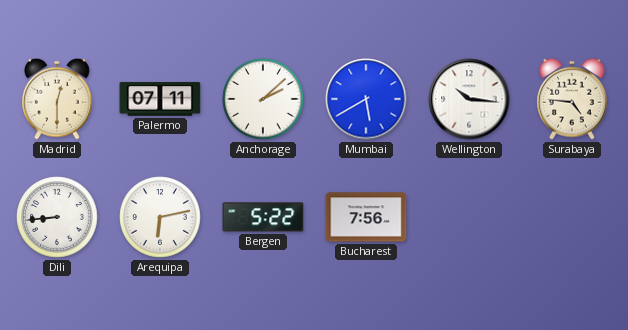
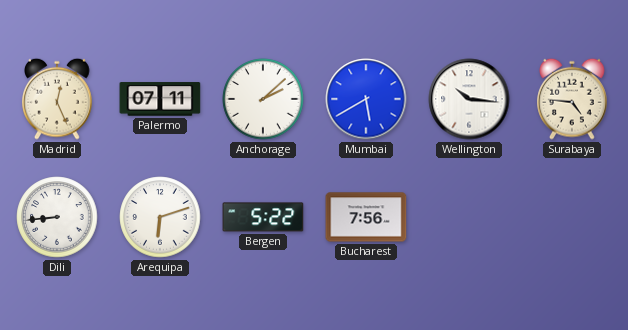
Madrid: 12:30 -> 12:26 (57, 99)
Arequipa: 6:13 -> 6:12 (160, 217)
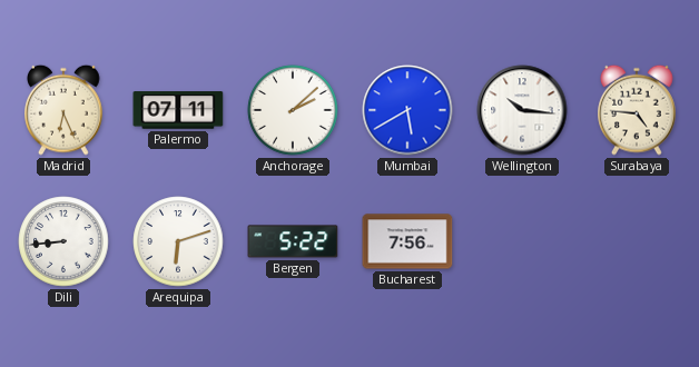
Madrid: 12:26 -> 6:26 (63, 110)
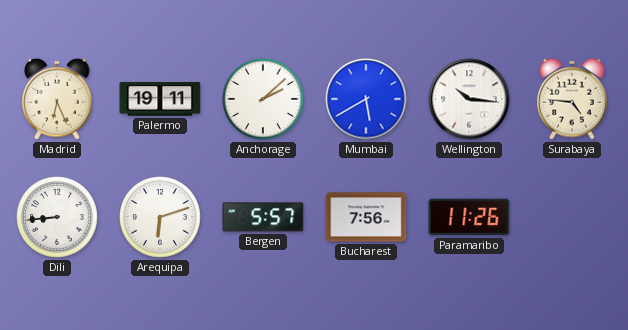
Palermo: 07:11 -> 19:11 (160, 99)
Bergen: 5:22 -> 5:57 (263, 217)
Paramaribo: none -> 11:26 (469, 217)
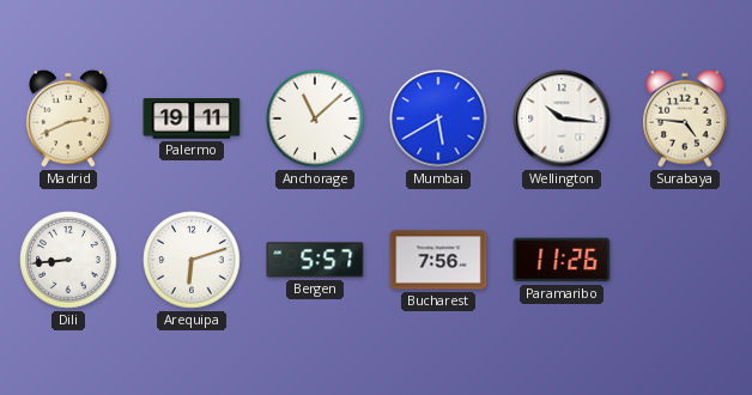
Madrid: 6:26 -> 2:41 (68, 118)
Anchorage: 2:08 -> 11:08 (315, 118)
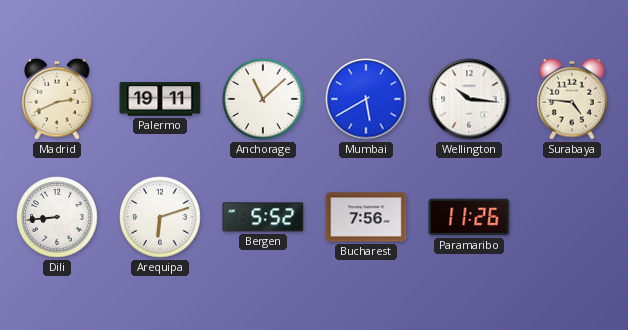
Bergen: 5:57 -> 5:52 (263, 217)
